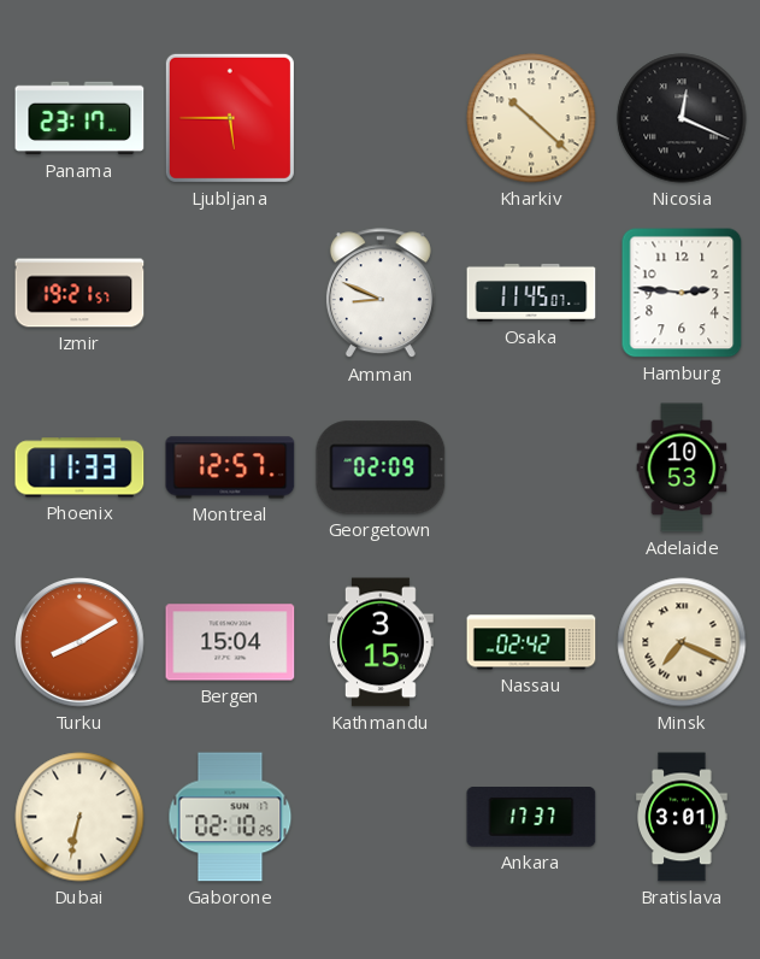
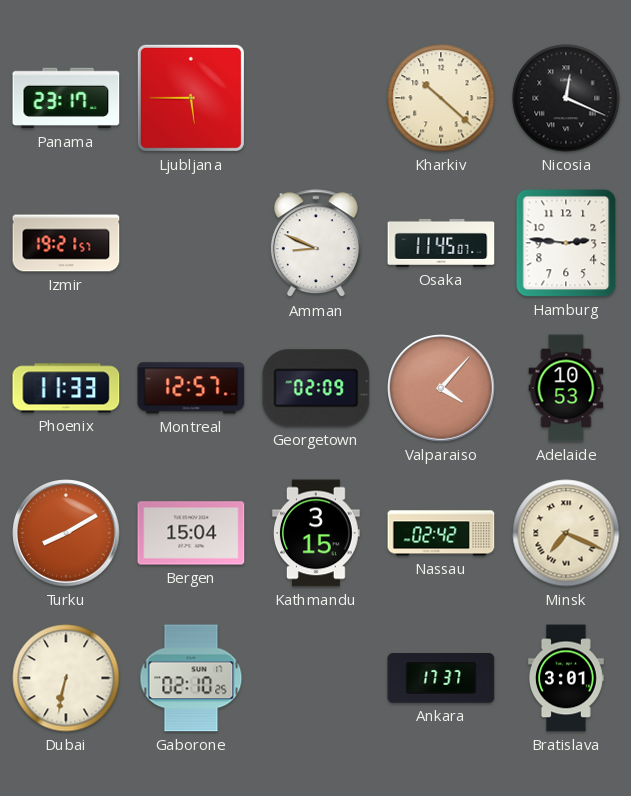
Valparaiso: none -> 4:07 (441, 388)
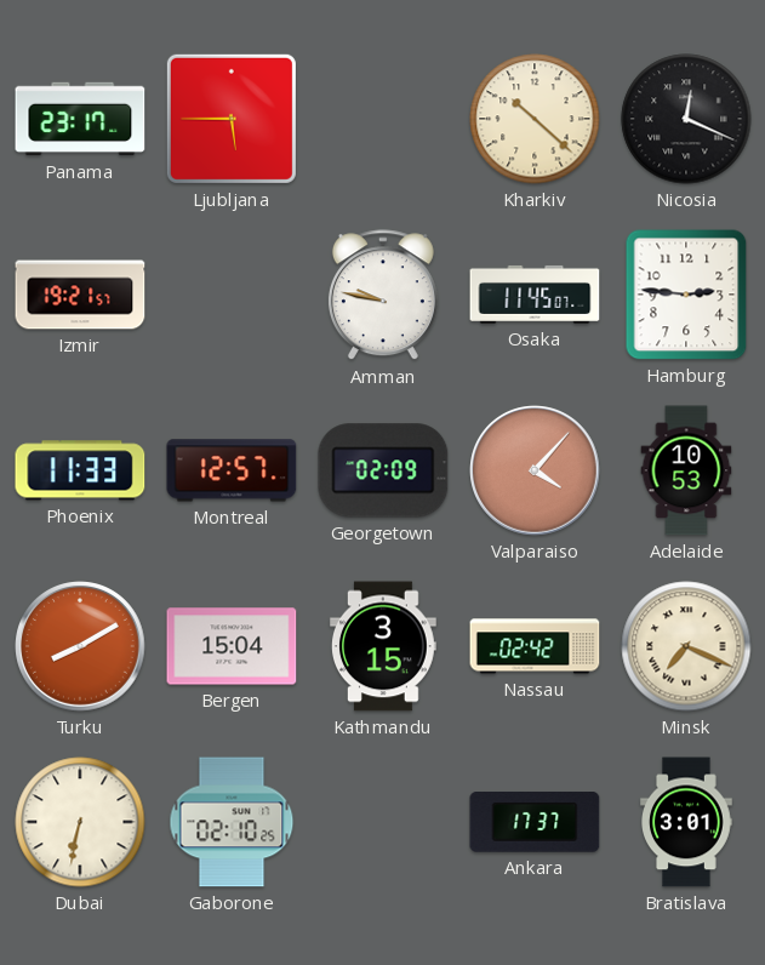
Amman: 8:49 -> 9:47 (383, 296)
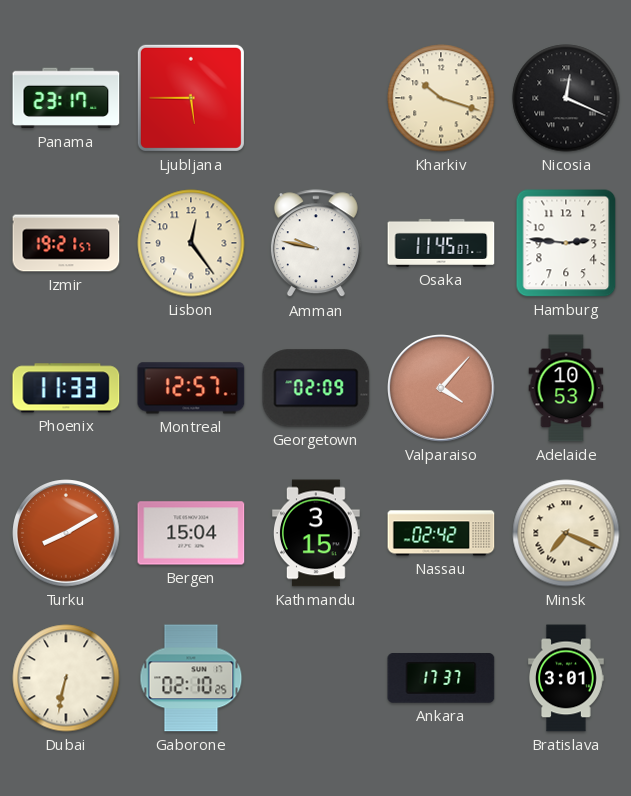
Kharkiv: 10:22 -> 10:18 (441, 98)
Lisbon: none -> 12:24 (191, 243)
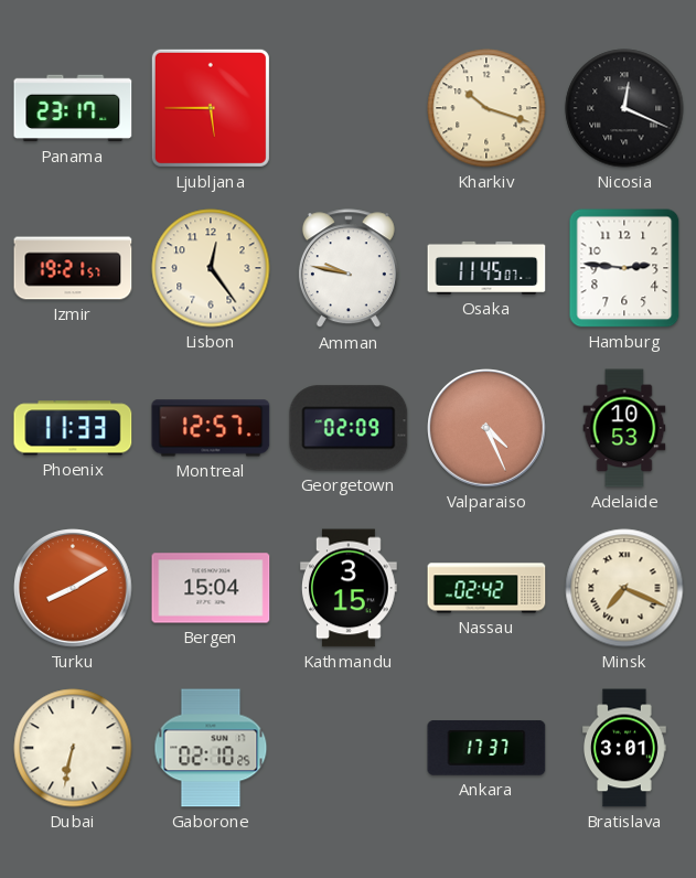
Valparaiso: 4:07 -> 4:26 (486, 428)
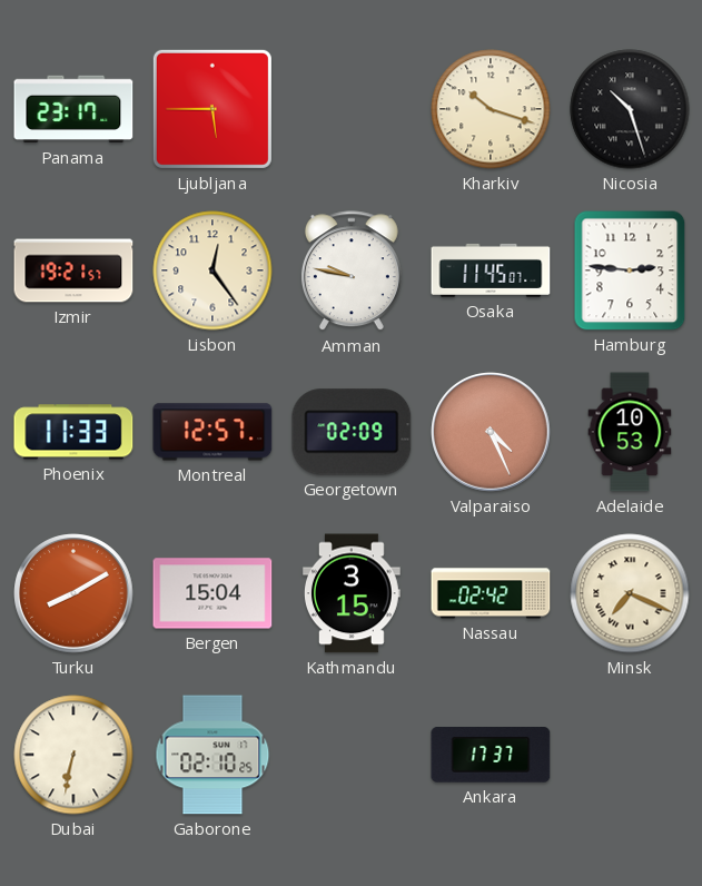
Nicosia: 12:19 -> 10:27 (630, 109)
Bratislava: 3:01 -> none (625, 748)
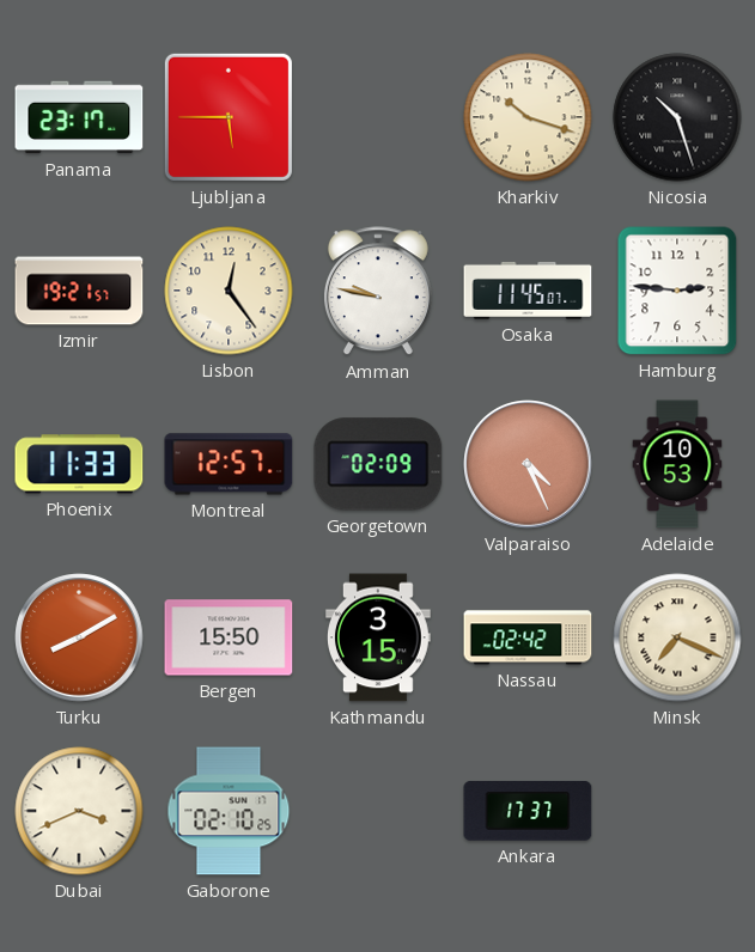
Bergen: 15:04 -> 15:50 (229, 637)
Dubai: 6:32 -> 3:41 (79, 811)
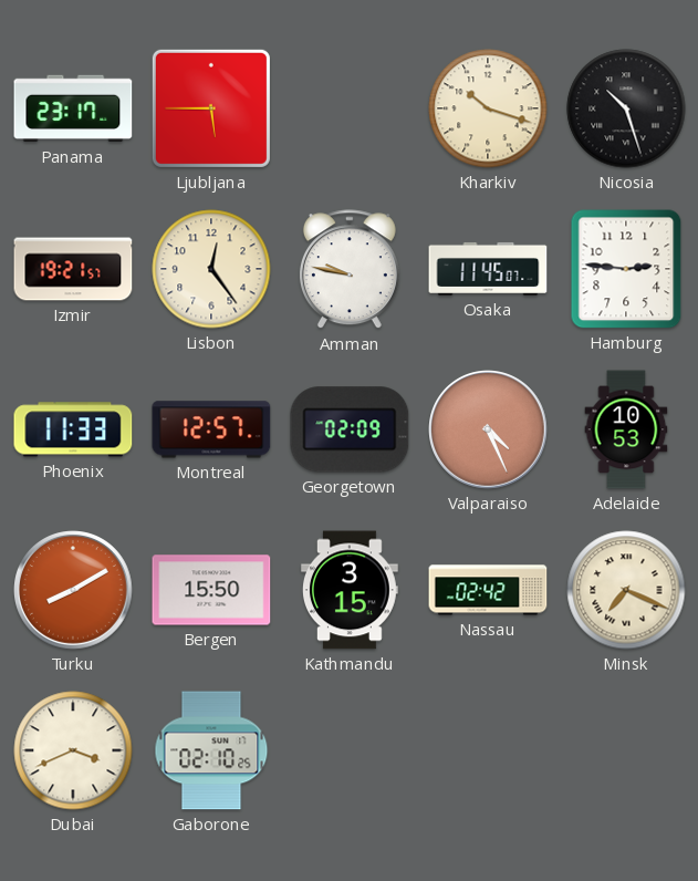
Ankara: 17:37 -> none (528, 811)
